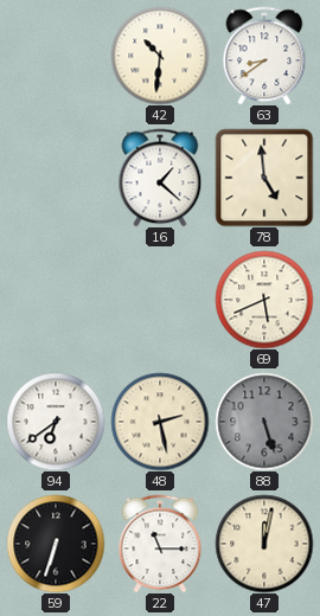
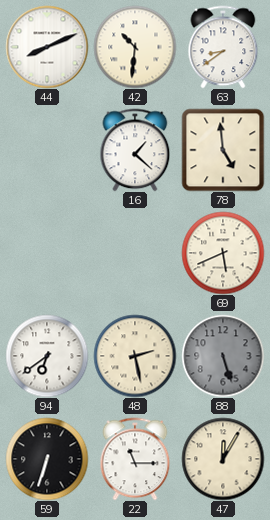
44: none -> 8:11 (47, 47)
47: 12:02 -> 12:05 (223, 459)
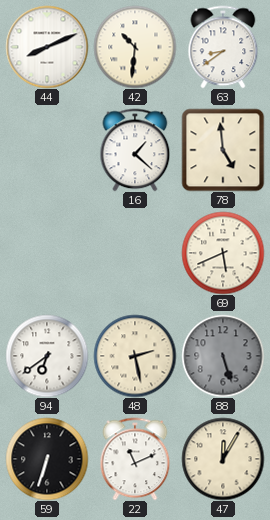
22: 11:15 -> 11:11 (135, 459)
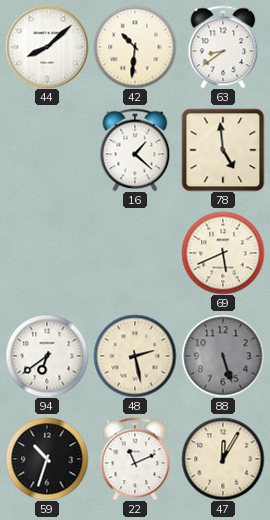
44: 8:11 -> 8:08 (47, 47)
59: 6:33 -> 10:33 (47, 459)
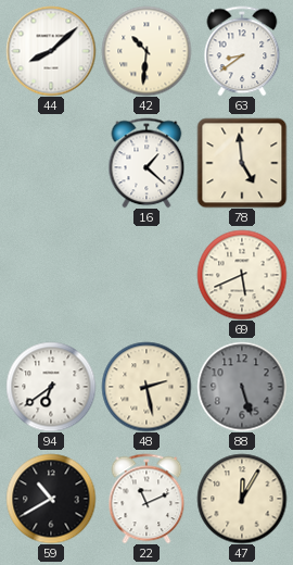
59: 10:33 -> 10:40 (51, 499)
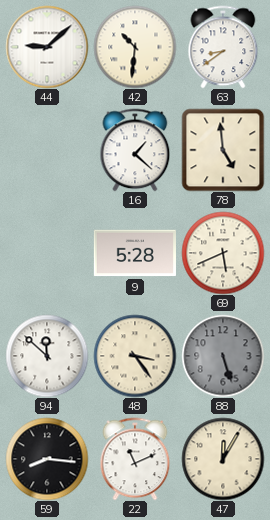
44: 8:08 -> 9:08 (47, 47)
9: none -> 5:28 (135, 253)
94: 6:39 -> 11:52 (47, 356)
48: 2:28 -> 3:24 (135, 356)
59: 10:40 -> 8:16 (47, 459)
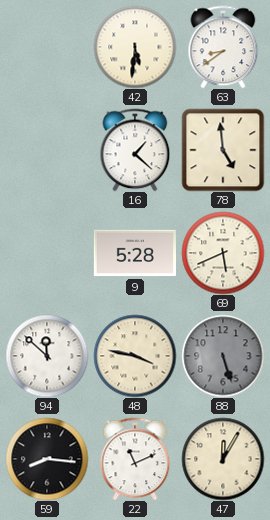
44: 9:08 -> none (47, 47)
42: 10:31 -> 5:31 (135, 47)
48: 3:24 -> 3:47 (135, 356)
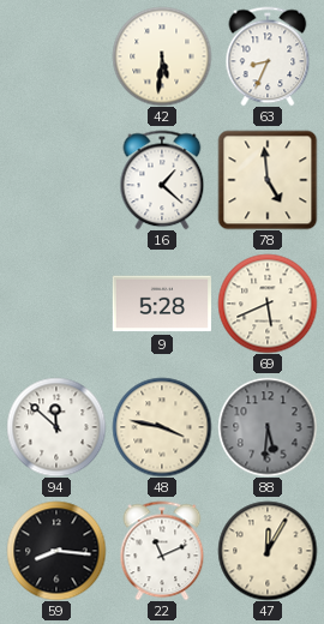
63: 8:39 -> 8:34 (268, 56)
88: 5:27 -> 5:31 (268, 427)
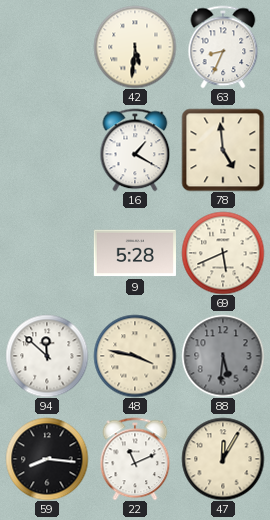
16: 1:22 -> 1:20 (135, 150)
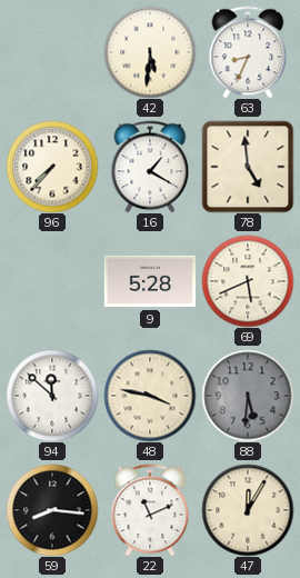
96: none -> 7:37 (52, 167)
